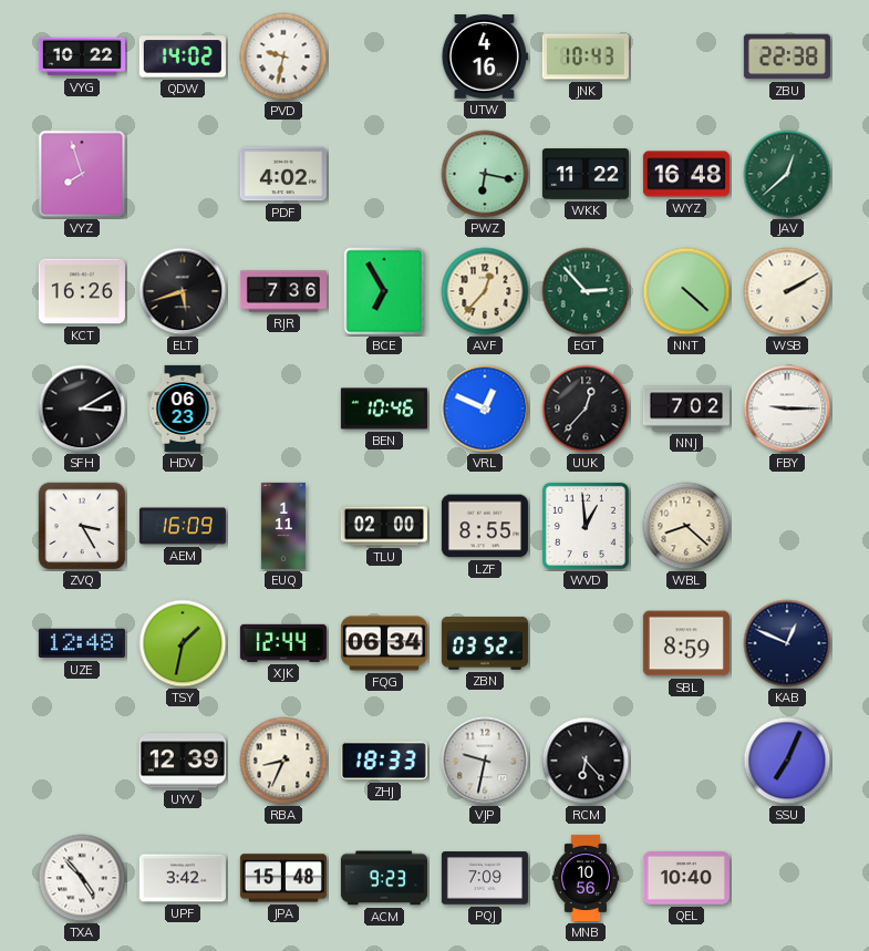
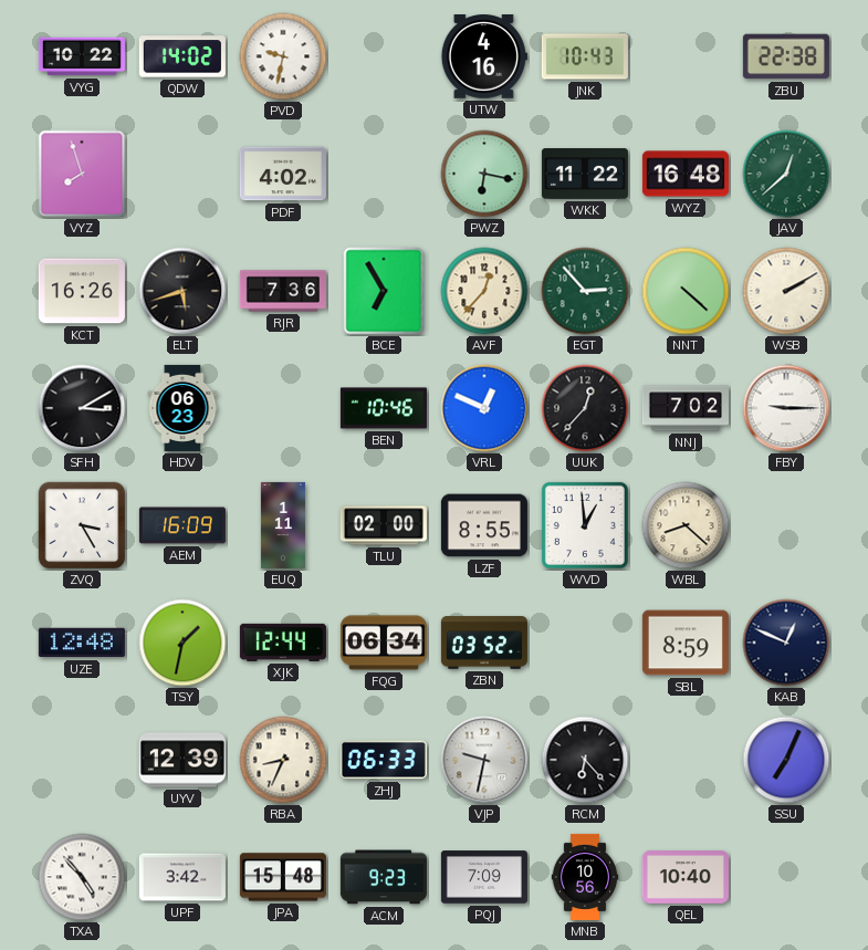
ZHJ: 18:33 -> 06:33 (384, 760)
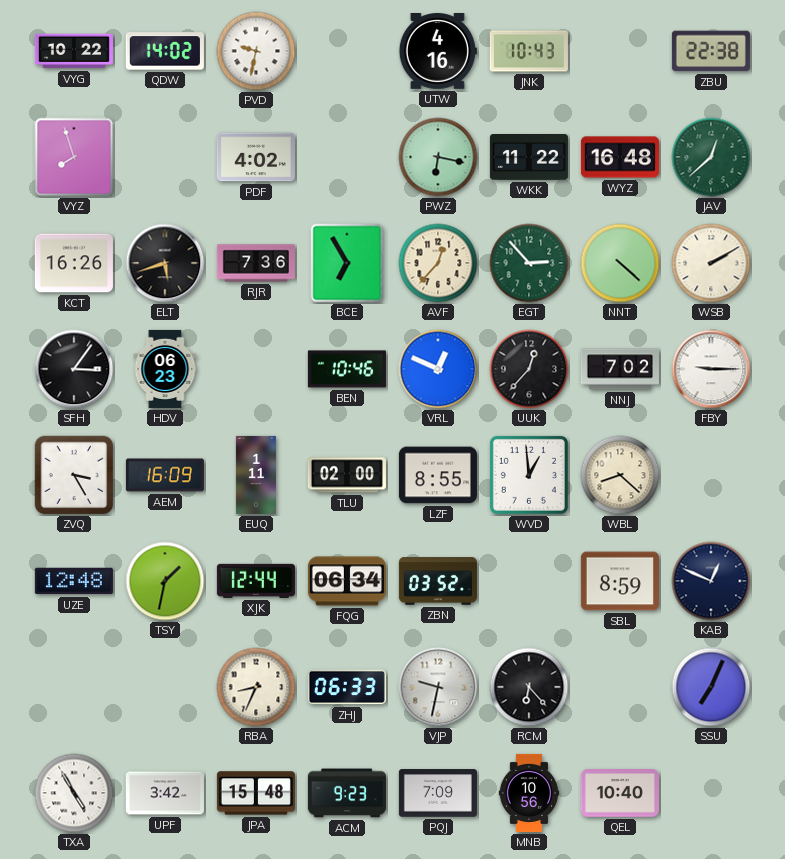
SFH: 3:10 -> 3:06 (74, 369)
UYV: 12:39 -> none (182, 760)
TXA: 4:53 -> 4:55 (74, 793)
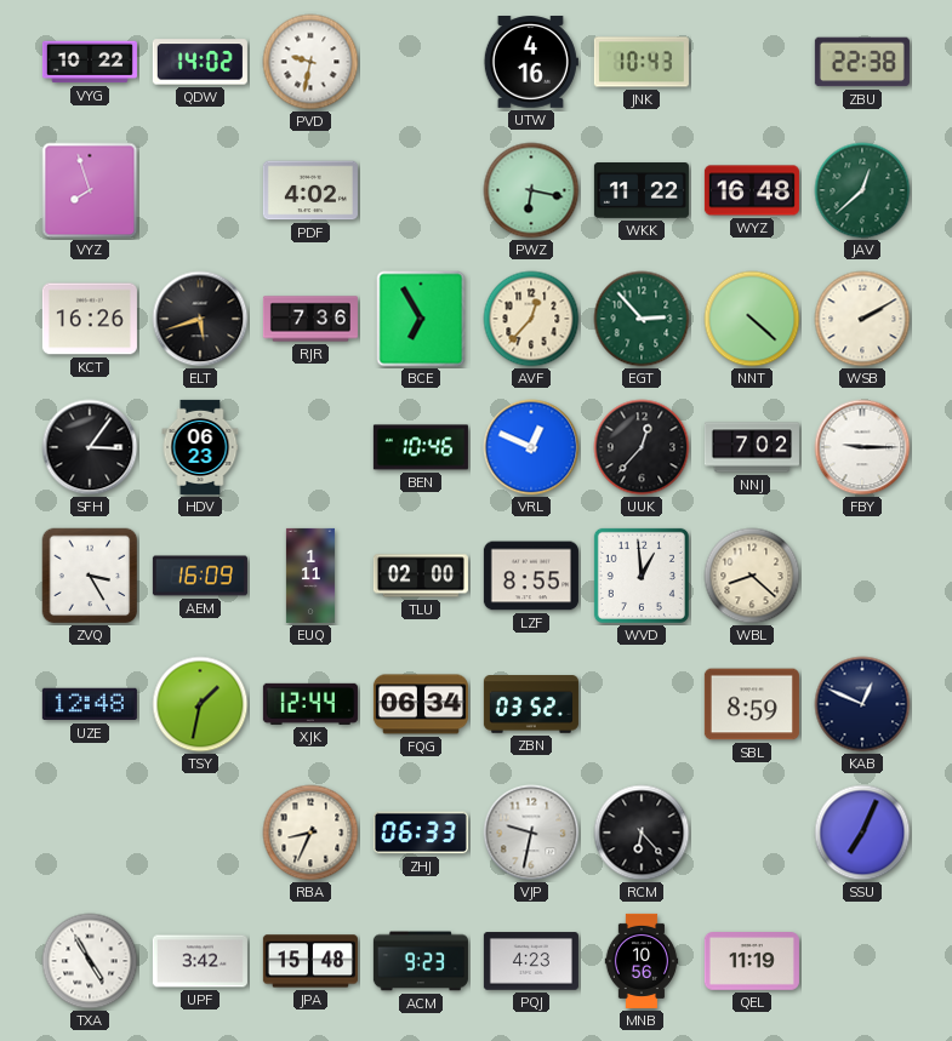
PQJ: 7:09 -> 4:23 (531, 961)
QEL: 10:40 -> 11:19 (752, 962)
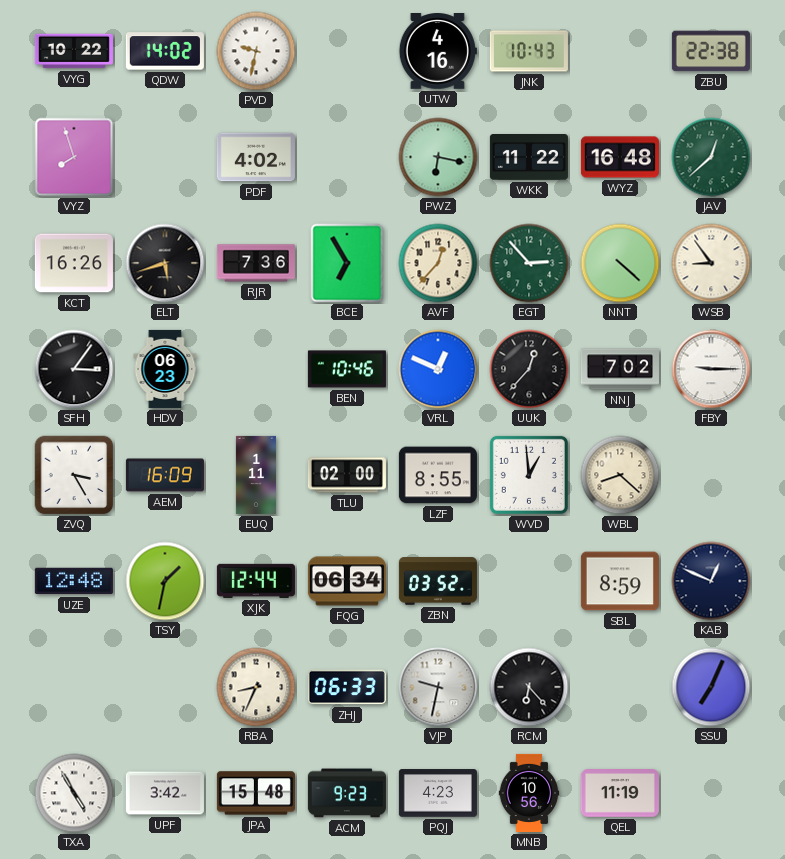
WSB: 2:10 -> 8:54 (711, 263)
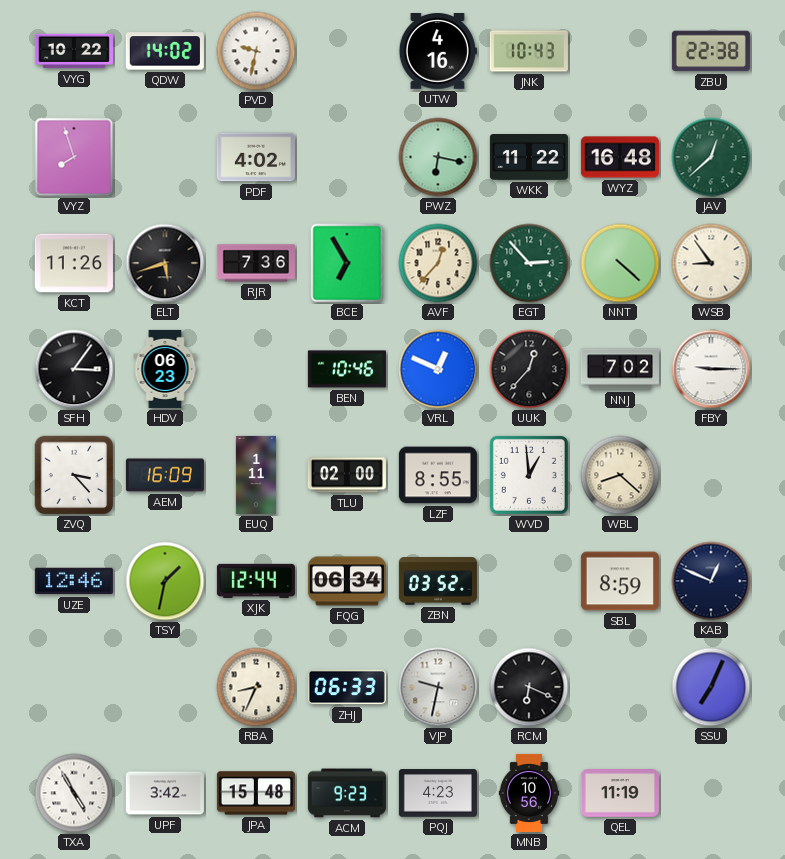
KCT: 16:26 -> 11:26 (74, 263)
ZVQ: 3:25 -> 3:23 (74, 475)
UZE: 12:48 -> 12:46 (74, 581)
RCM: 6:23 -> 6:19 (529, 687)
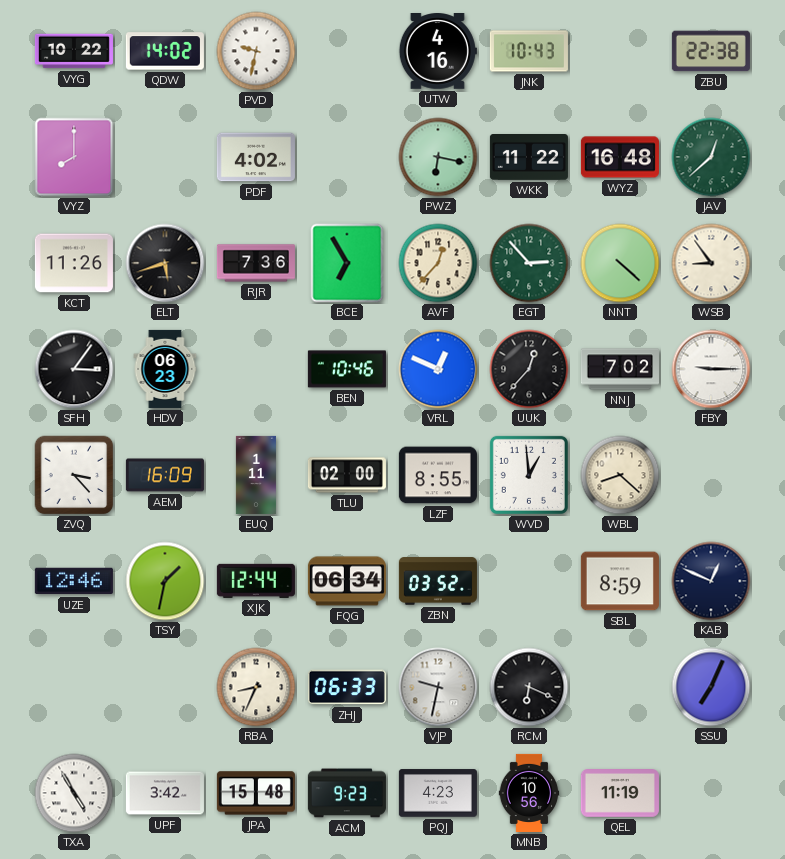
VYZ: 7:57 -> 8:00 (74, 157)
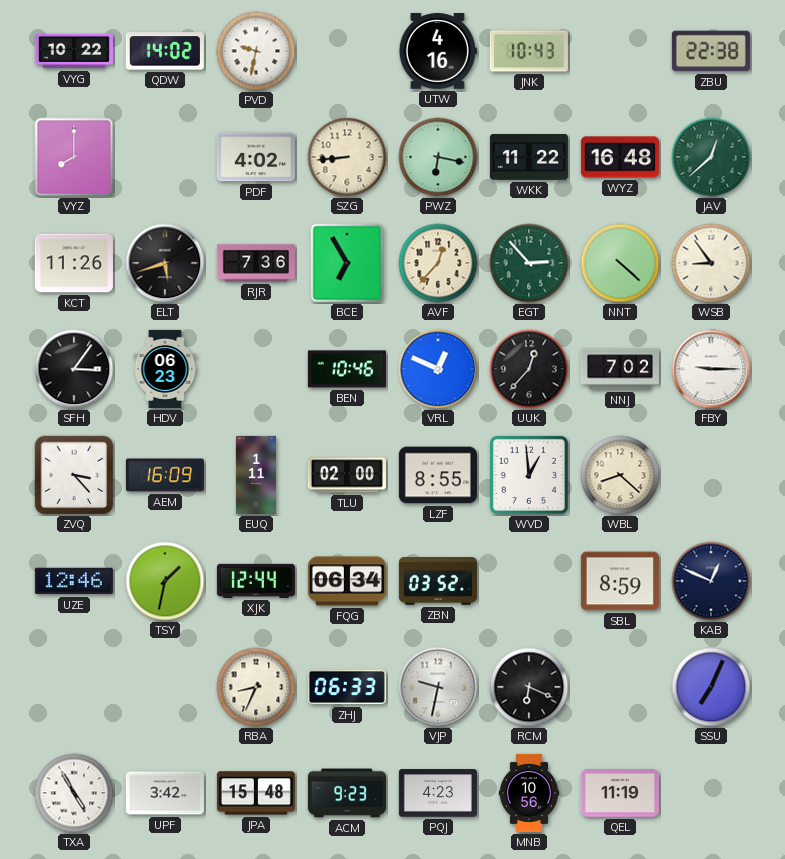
SZG: none -> 8:44 (347, 157)
